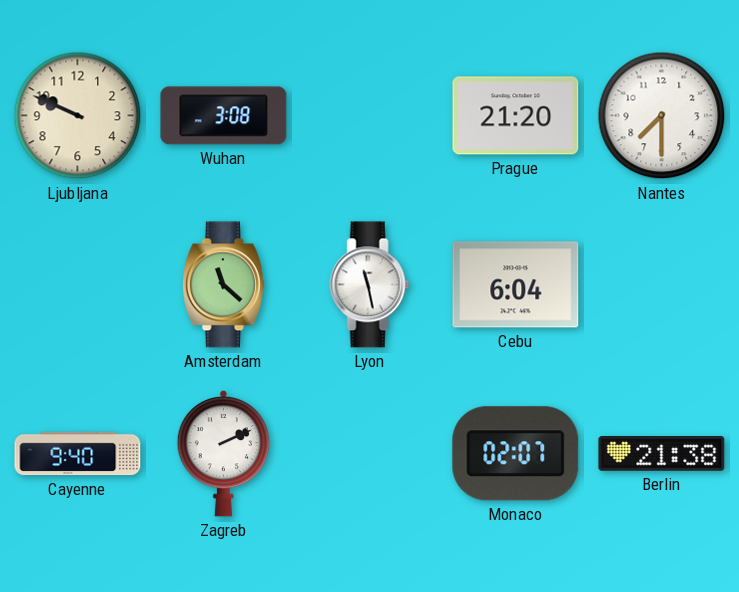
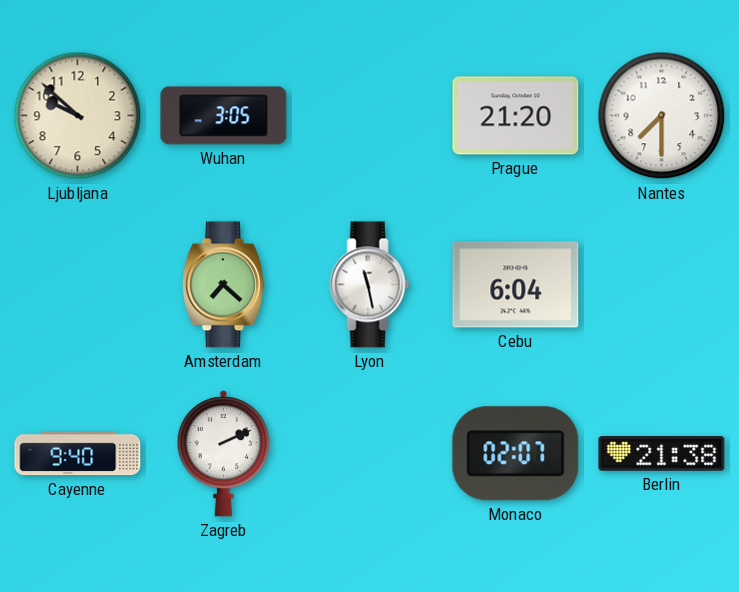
Ljubljana: 9:49 -> 9:52 (78, 116)
Wuhan: 3:08 -> 3:05 (224, 116)
Amsterdam: 11:22 -> 7:22 (223, 285)
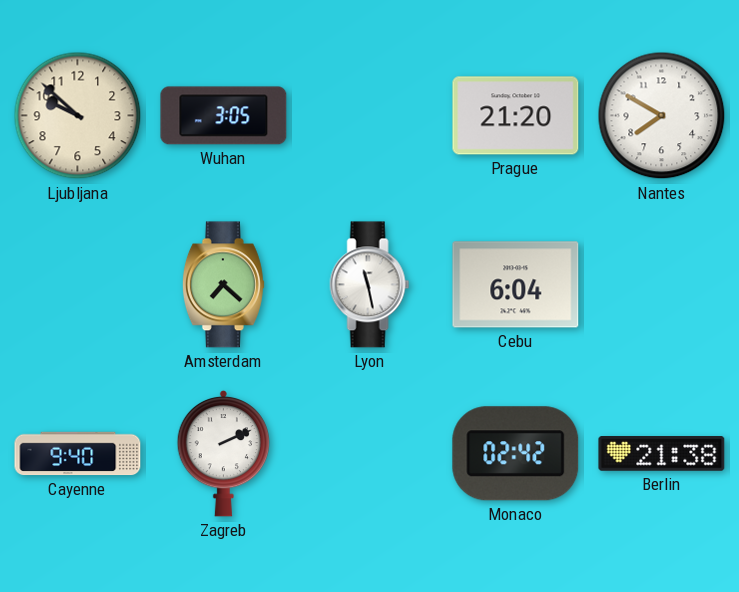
Nantes: 7:30 -> 7:50 (662, 116)
Monaco: 02:07 -> 02:42 (516, 454)
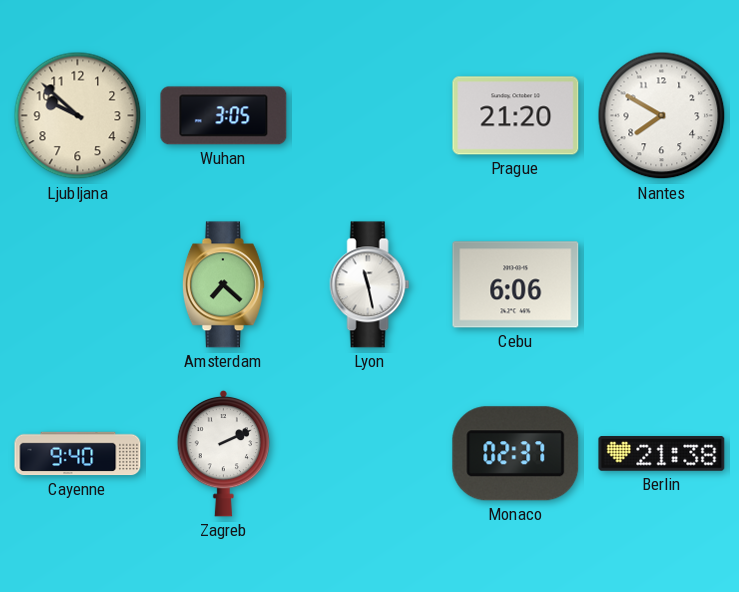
Cebu: 6:04 -> 6:06 (516, 285)
Monaco: 02:42 -> 02:37 (516, 454)
